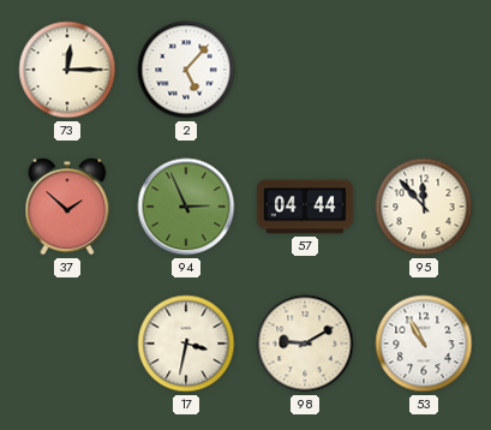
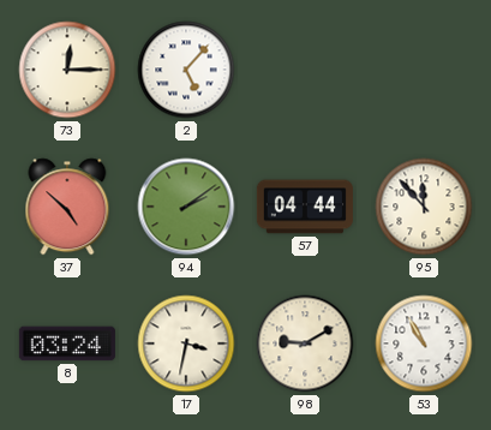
37: 1:52 -> 4:52 (67, 207)
94: 2:56 -> 2:09 (186, 207)
8: none -> 03:24 (67, 344)
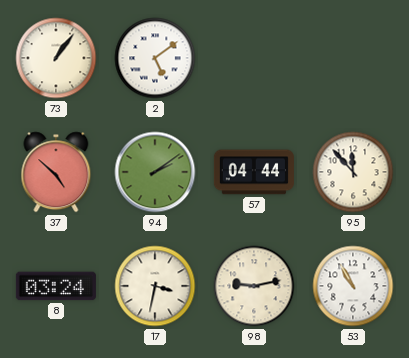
73: 12:15 -> 1:06 (56, 58)
2: 5:07 -> 5:09 (155, 58)
98: 9:10 -> 9:13 (254, 286)
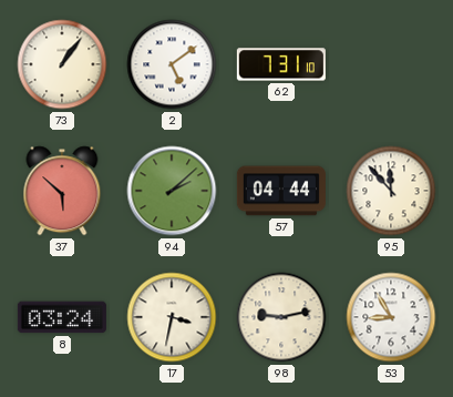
62: none -> 7:31 (281, 64)
37: 4:52 -> 5:52 (62, 191)
94: 2:09 -> 2:08 (172, 191)
53: 10:55 -> 8:55 (391, 317)
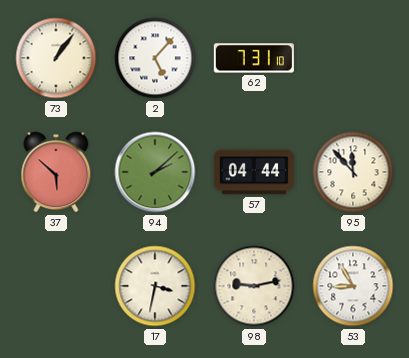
2: 5:09 -> 5:07 (155, 58)
8: 03:24 -> none (62, 317)
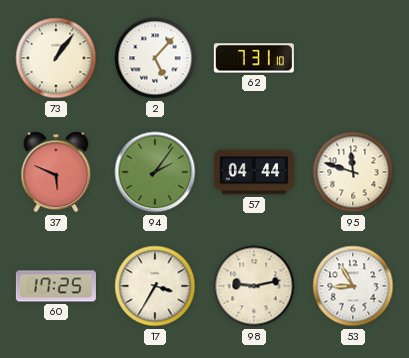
37: 5:52 -> 5:49 (56, 172)
94: 2:08 -> 2:06 (155, 172)
95: 11:53 -> 11:48 (353, 172)
60: none -> 17:25 (56, 286)
17: 3:32 -> 3:35 (155, 286)
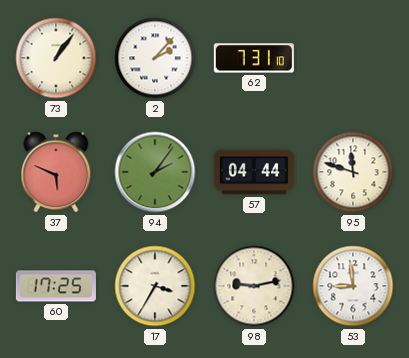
2: 5:07 -> 2:07 (155, 58)
53: 8:55 -> 8:59 (353, 286)
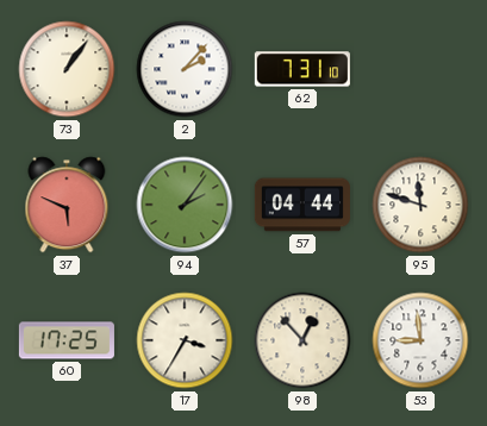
98: 9:13 -> 12:53 (302, 340)
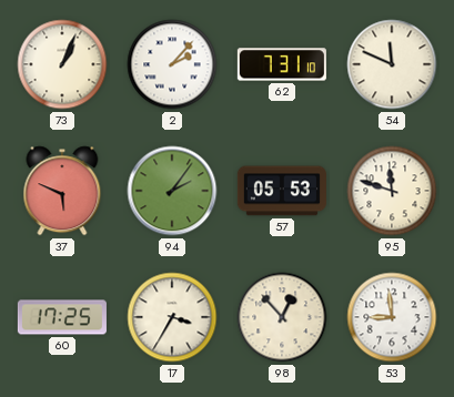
73: 1:06 -> 1:04 (62, 64)
54: none -> 11:49 (392, 64)
57: 04:44 -> 05:53 (282, 191)
